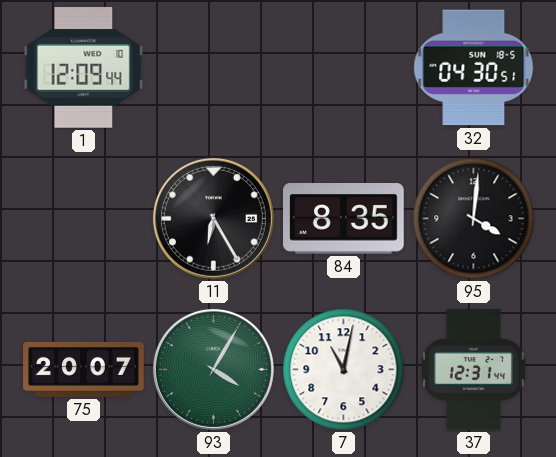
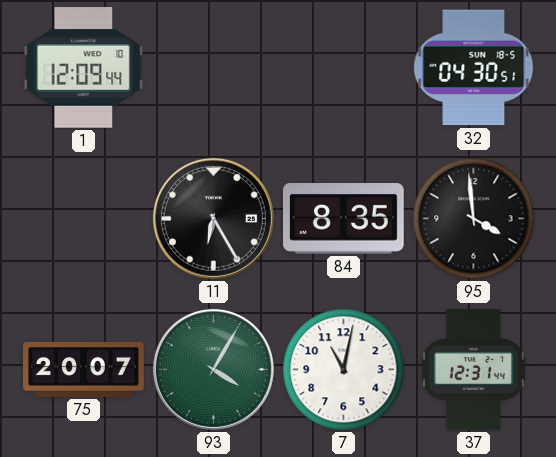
95: 4:01 -> 3:59 (474, 219)
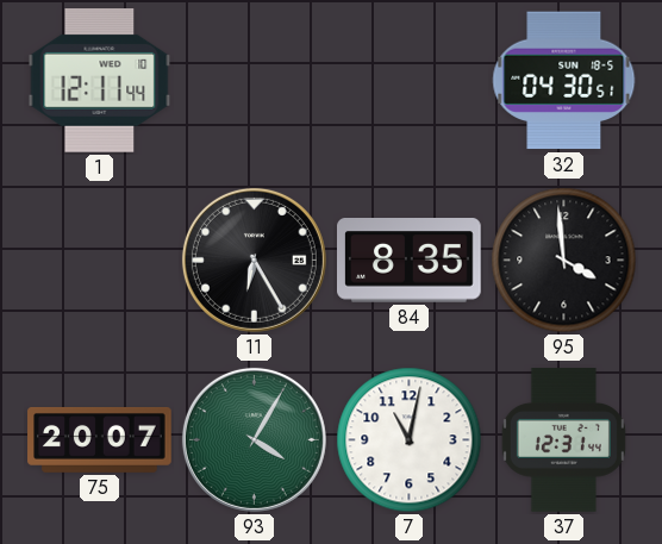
1: 12:09 -> 12:11 (100, 81)
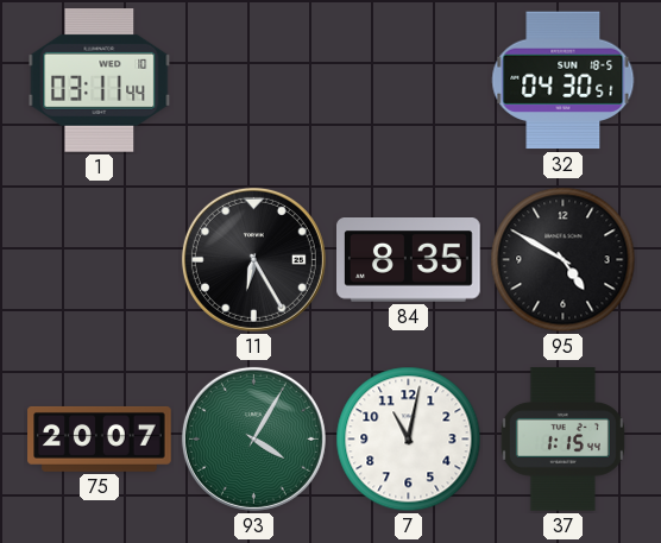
1: 12:11 -> 03:11 (100, 81)
95: 3:59 -> 4:50 (564, 260)
37: 12:31 -> 1:15 (562, 440)
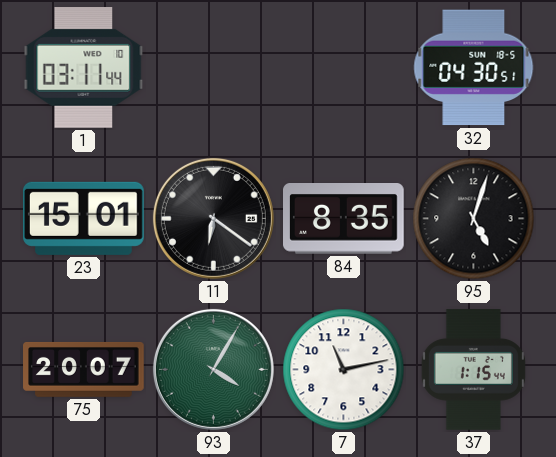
23: none -> 15:01 (84, 218)
11: 6:25 -> 6:21 (213, 218)
95: 4:50 -> 5:03 (474, 219)
7: 11:02 -> 11:13 (344, 370)
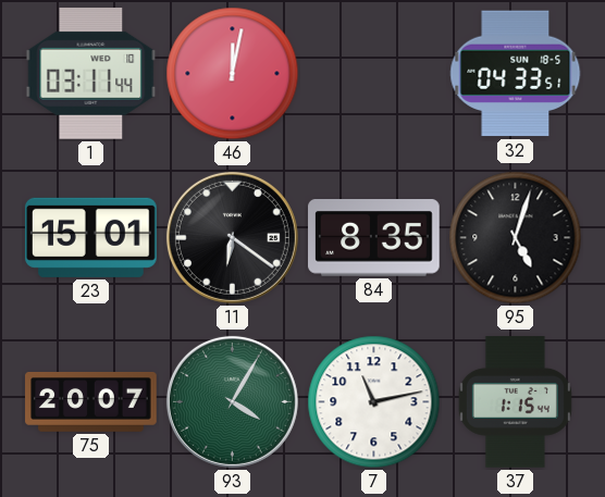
46: none -> 12:02 (233, 74)
32: 04:30 -> 04:33 (516, 74)
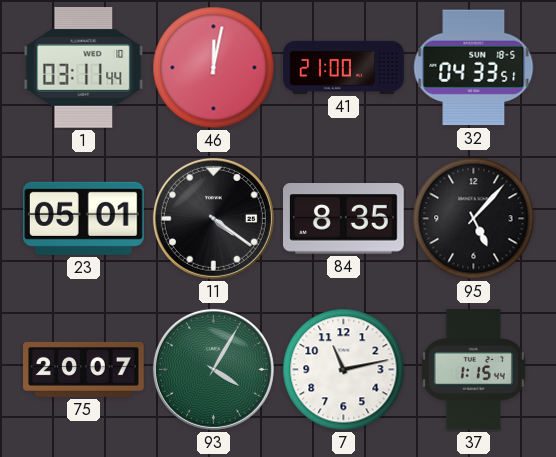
41: none -> 21:00 (344, 67)
23: 15:01 -> 05:01 (84, 218)
11: 6:21 -> 4:21 (213, 218)
95: 5:03 -> 5:07 (474, 219)
